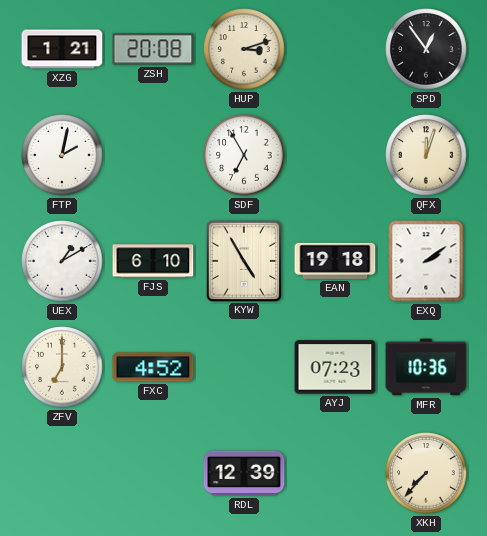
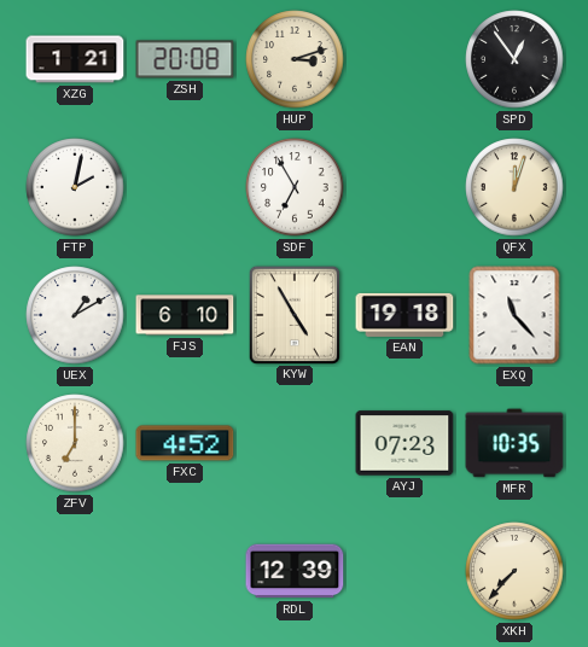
EXQ: 2:09 -> 11:23 (514, 315)
MFR: 10:36 -> 10:35 (514, 443)
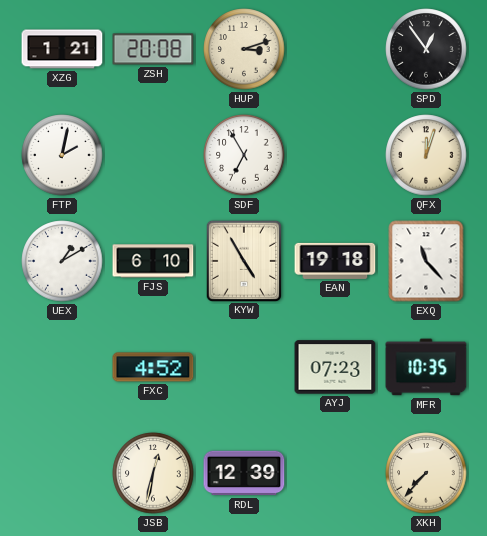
ZFV: 7:00 -> none (75, 443)
JSB: none -> 12:32 (153, 473)
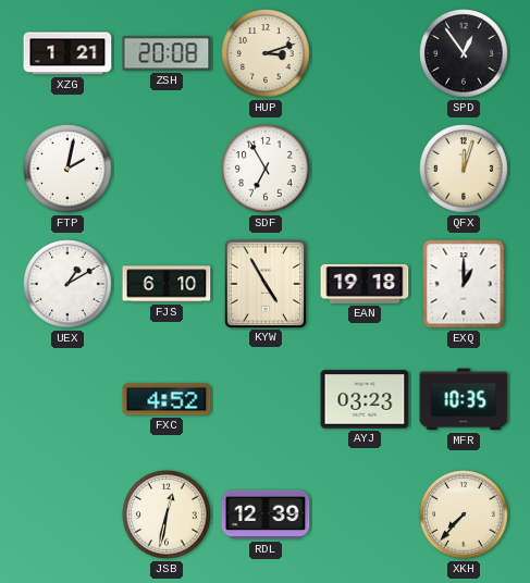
EXQ: 11:23 -> 1:00 (464, 284)
AYJ: 07:23 -> 03:23 (365, 399)
